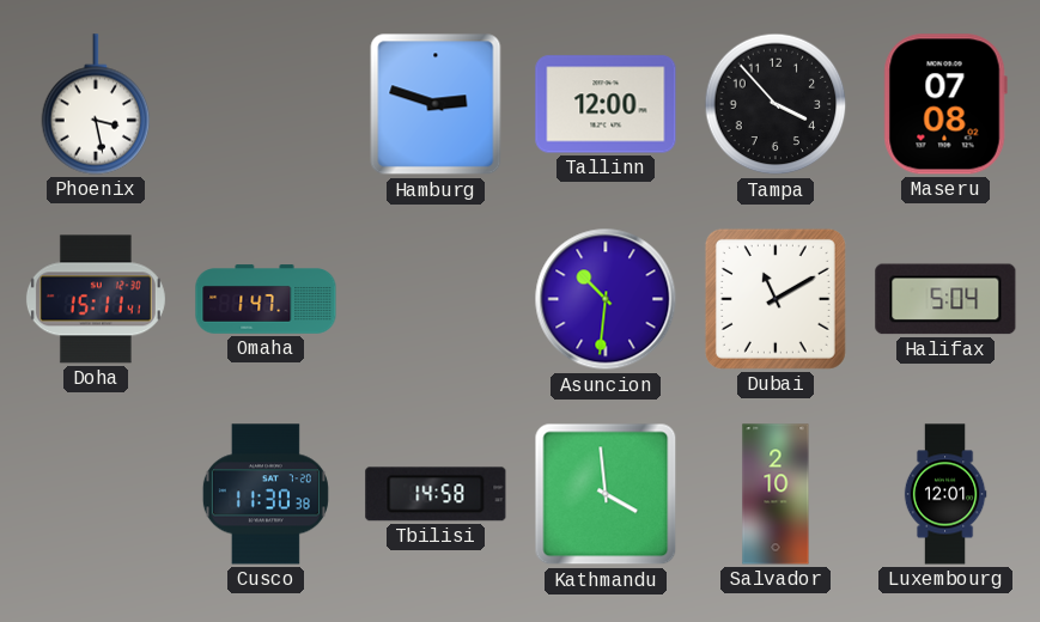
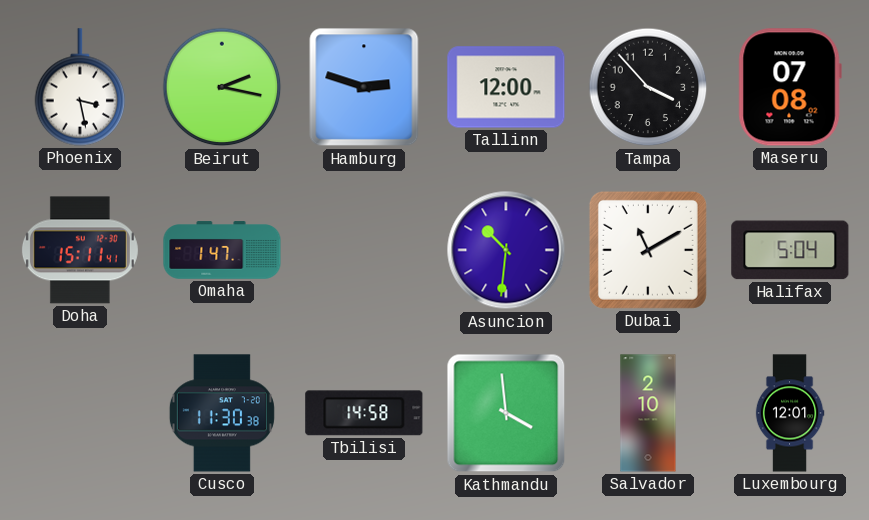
Beirut: none -> 2:17 (222, 87)
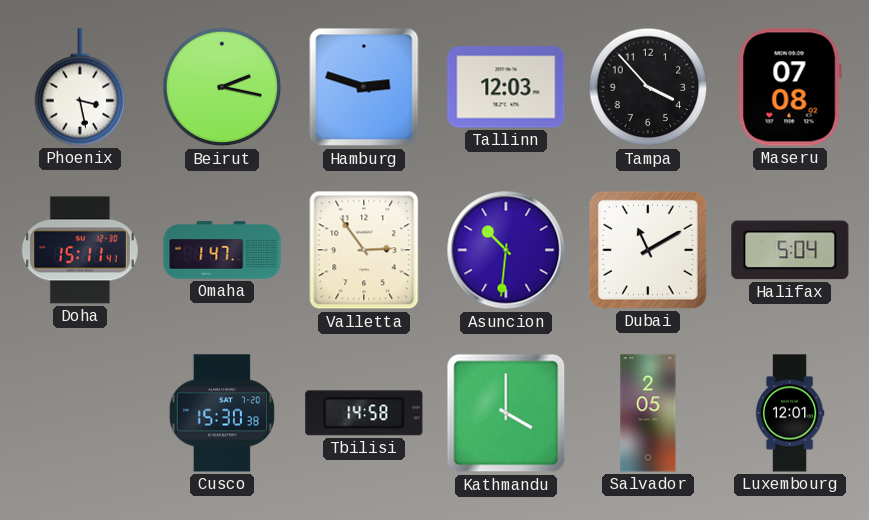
Tallinn: 12:00 -> 12:03 (506, 87)
Valletta: none -> 2:54 (364, 250)
Cusco: 11:30 -> 15:30 (222, 413)
Kathmandu: 3:59 -> 4:00 (506, 413)
Salvador: 2:10 -> 2:05 (648, 413)
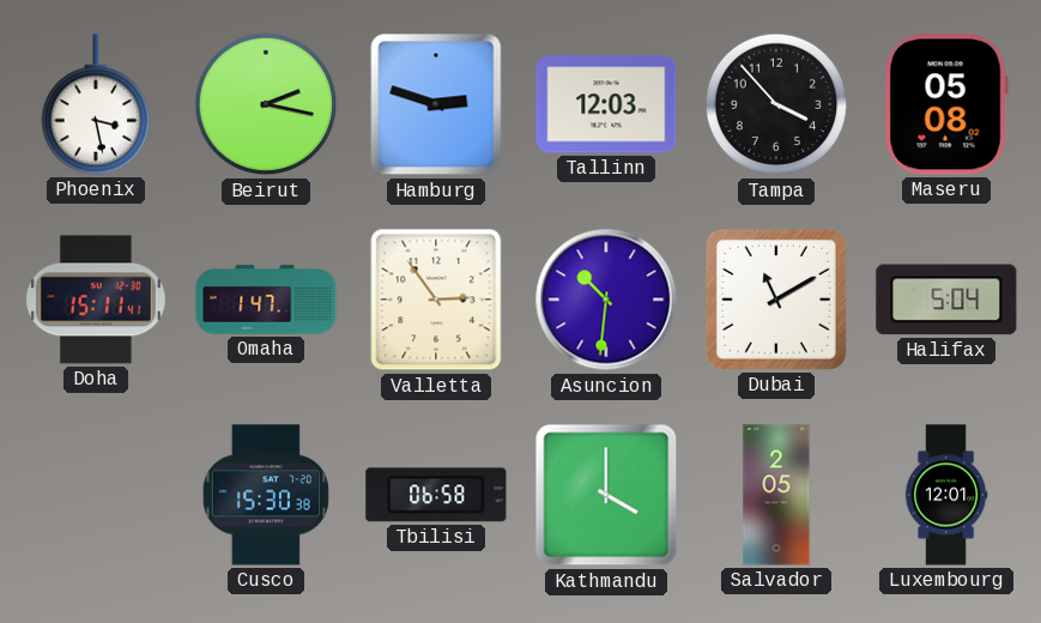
Maseru: 07:08 -> 05:08 (946, 104)
Tbilisi: 14:58 -> 06:58 (436, 495)
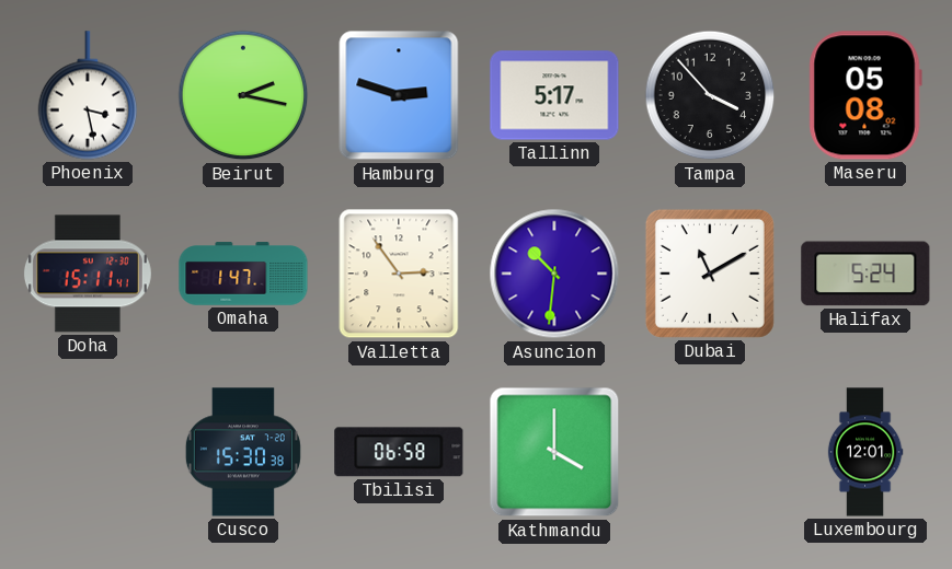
Tallinn: 12:03 -> 5:17 (554, 95)
Halifax: 5:04 -> 5:24 (865, 274)
Salvador: 2:05 -> none (776, 495)
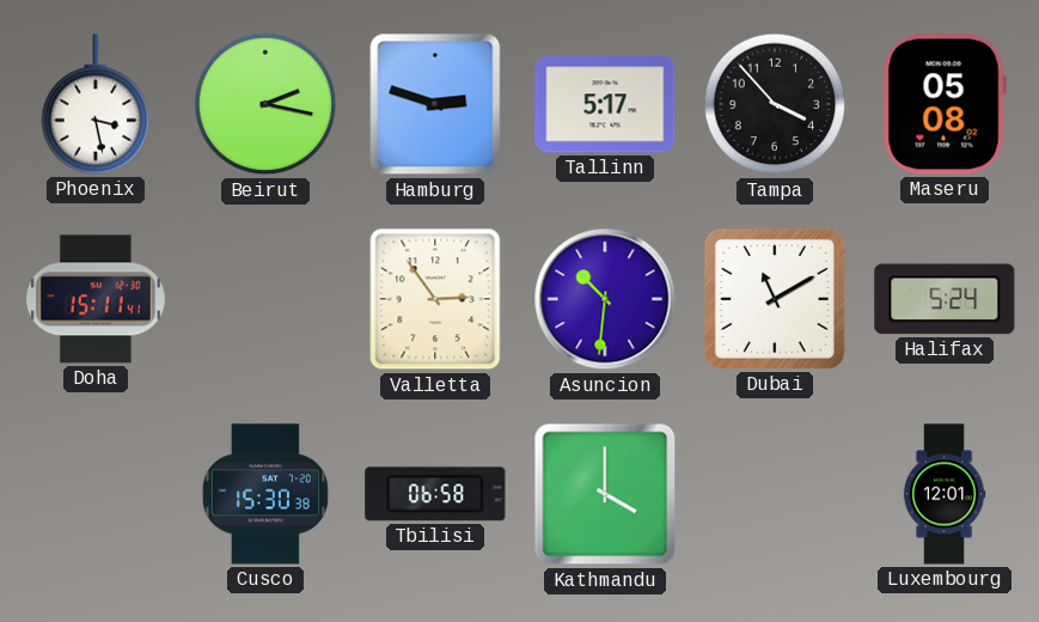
Omaha: 1:47 -> none (243, 274)
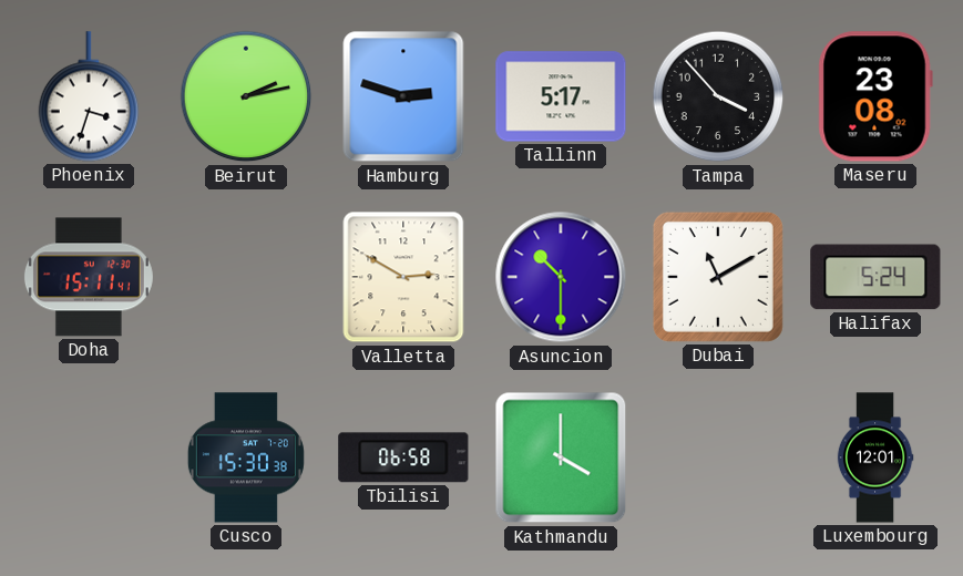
Phoenix: 3:28 -> 3:33 (89, 96)
Beirut: 2:17 -> 2:13 (246, 96)
Maseru: 05:08 -> 23:08 (875, 96)
Valletta: 2:54 -> 2:50 (403, 277)
Asuncion: 10:31 -> 10:30 (561, 277)
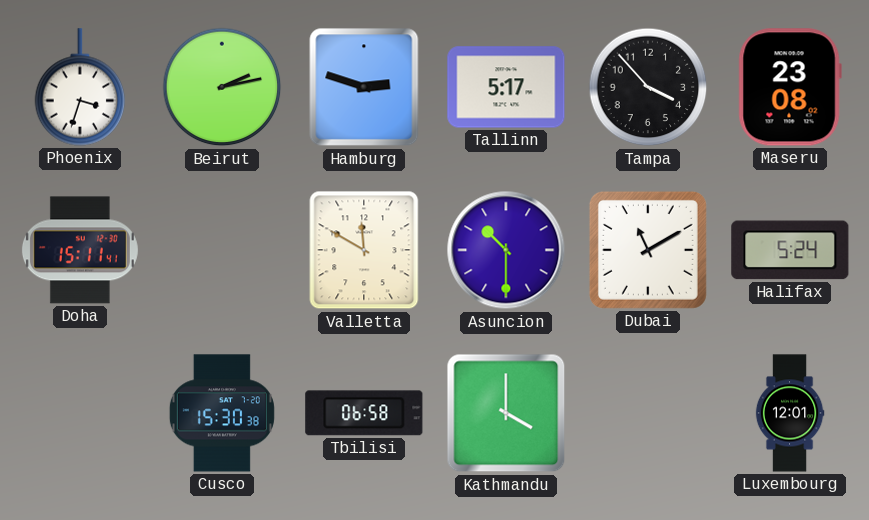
Valletta: 2:50 -> 11:50 (364, 250)
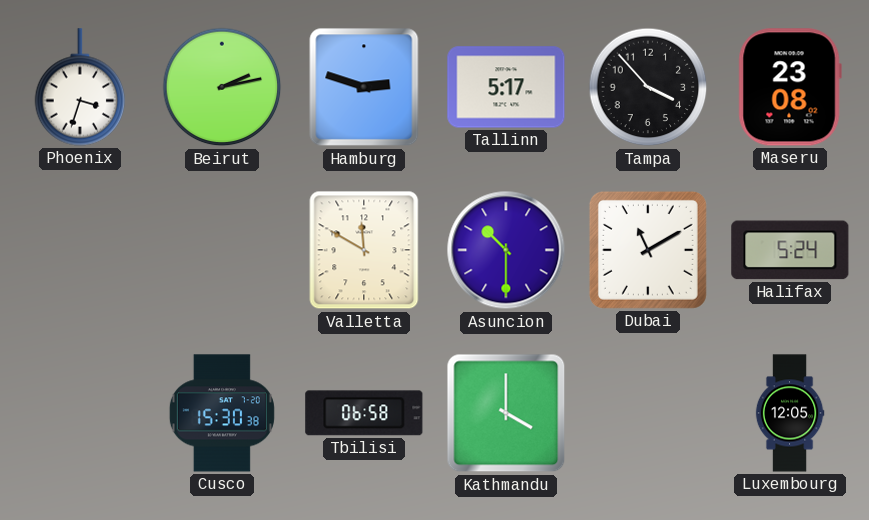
Doha: 15:11 -> none (80, 250)
Luxembourg: 12:01 -> 12:05 (790, 413)
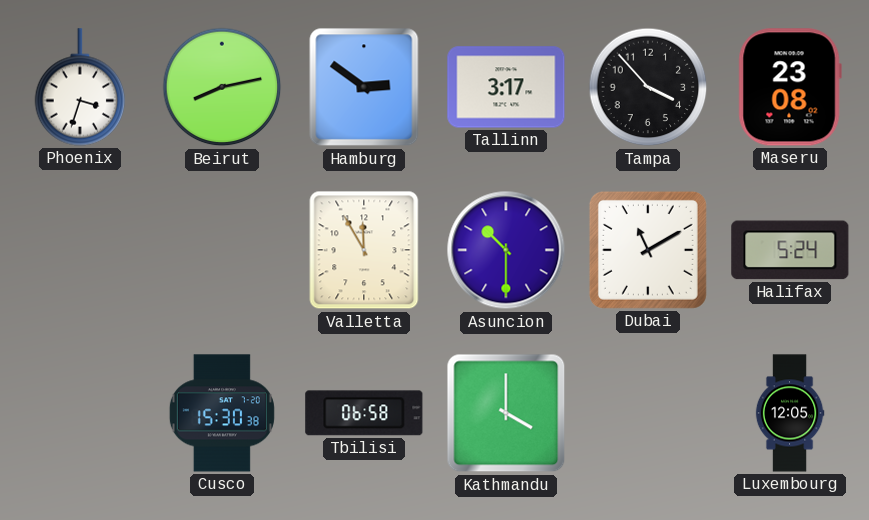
Beirut: 2:13 -> 8:13 (222, 87)
Hamburg: 2:48 -> 2:51 (364, 87)
Tallinn: 5:17 -> 3:17 (506, 87)
Valletta: 11:50 -> 11:55 (364, 250)
